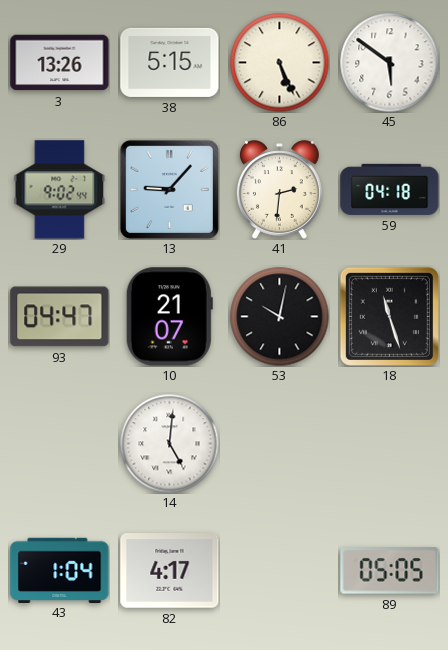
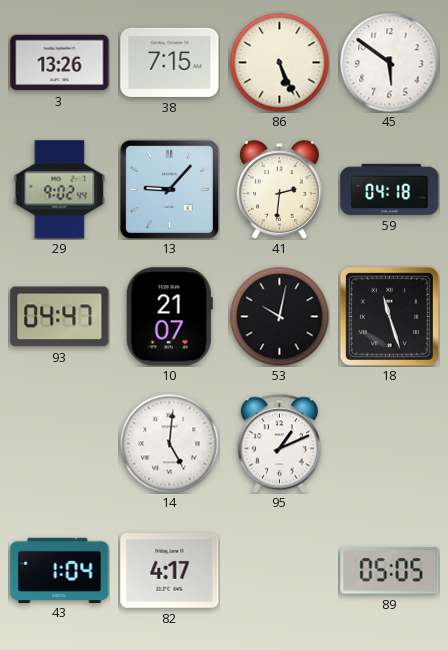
38: 5:15 -> 7:15 (170, 62)
95: none -> 1:11 (279, 443)
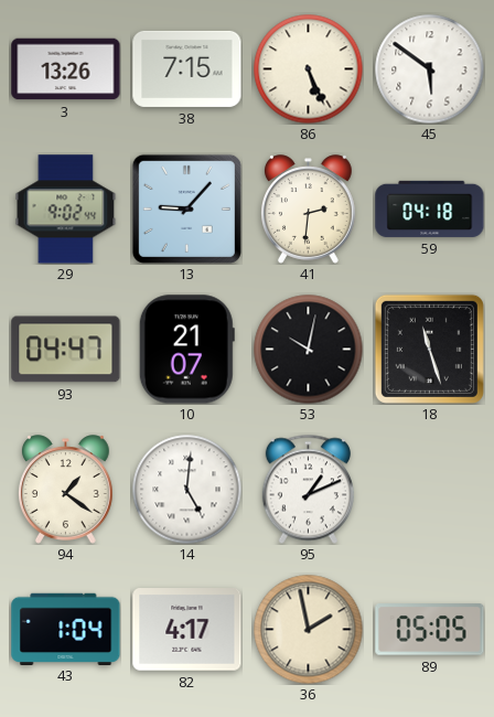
94: none -> 1:21 (65, 490)
36: none -> 1:58 (309, 630)
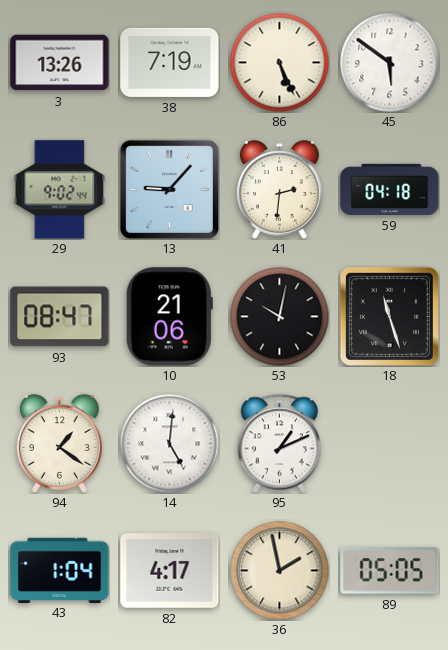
38: 7:15 -> 7:19 (170, 62)
93: 04:47 -> 08:47 (60, 317)
10: 21:07 -> 21:06 (169, 317)
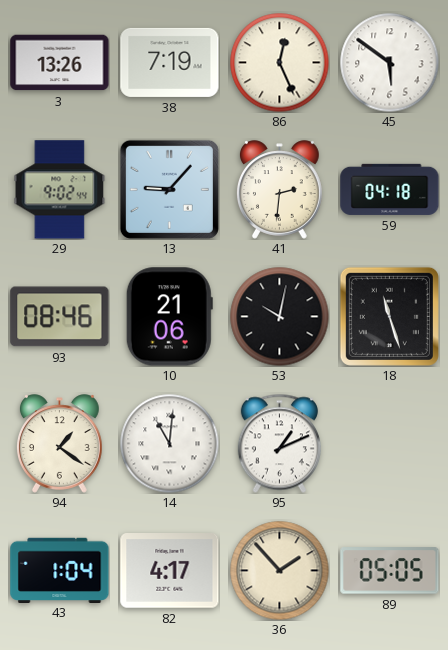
86: 5:26 -> 12:26 (280, 63)
93: 08:47 -> 08:46 (60, 317)
14: 5:01 -> 11:01 (170, 444)
36: 1:58 -> 1:53 (280, 571)
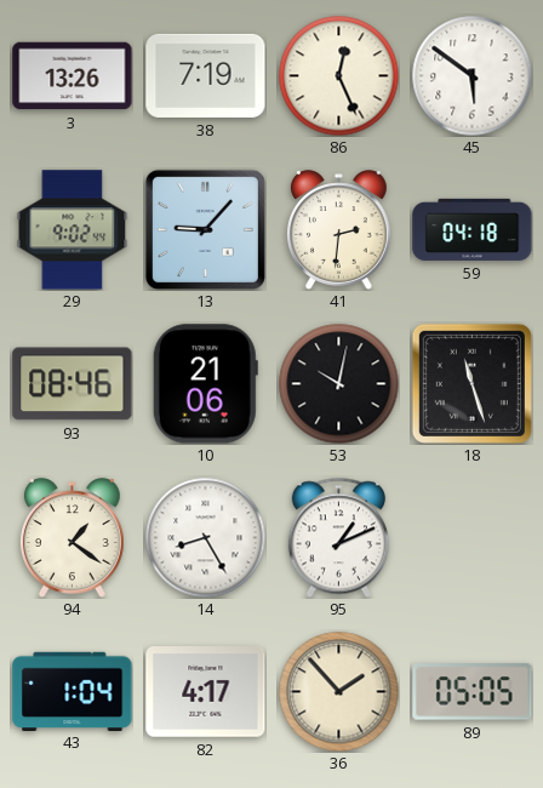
14: 11:01 -> 8:25 (206, 538)
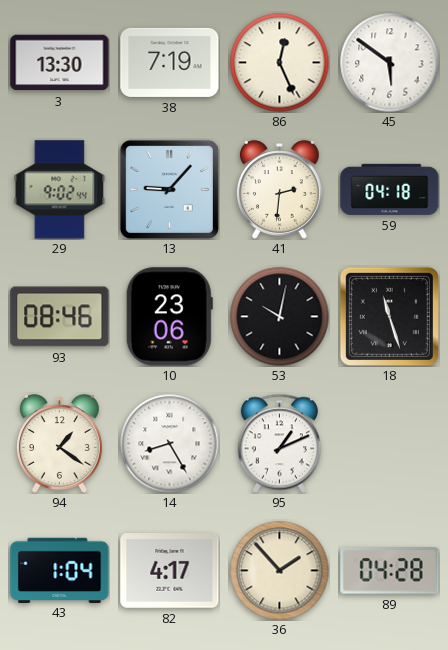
3: 13:26 -> 13:30 (60, 63)
10: 21:06 -> 23:06 (169, 317)
89: 05:05 -> 04:28 (390, 571)
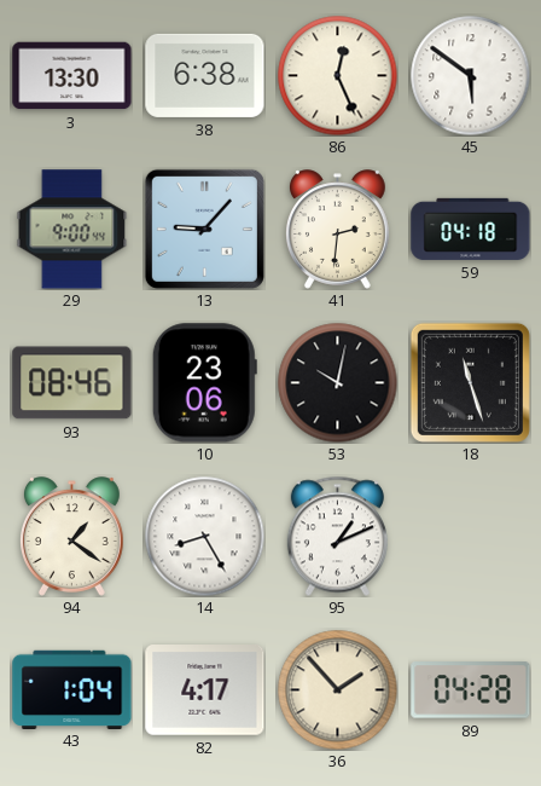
38: 7:19 -> 6:38 (205, 75)
29: 9:02 -> 9:00 (72, 230)
